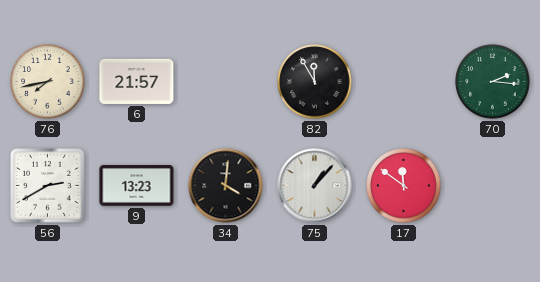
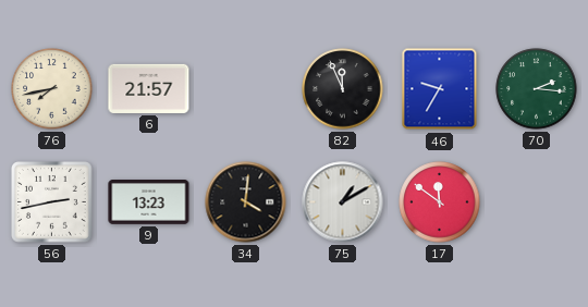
82: 11:55 -> 11:56 (343, 89)
46: none -> 9:35 (440, 89)
56: 2:40 -> 2:43 (52, 202)
75: 1:07 -> 1:10 (343, 202)
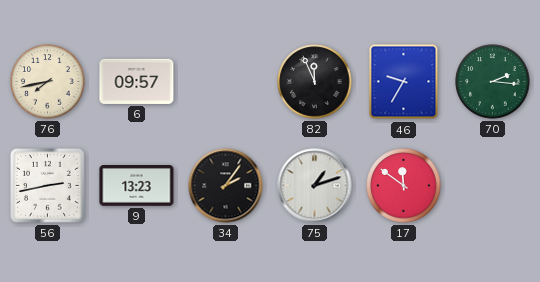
6: 21:57 -> 09:57 (137, 81)
34: 4:01 -> 2:06 (226, 186)
75: 1:10 -> 1:12 (315, 186)
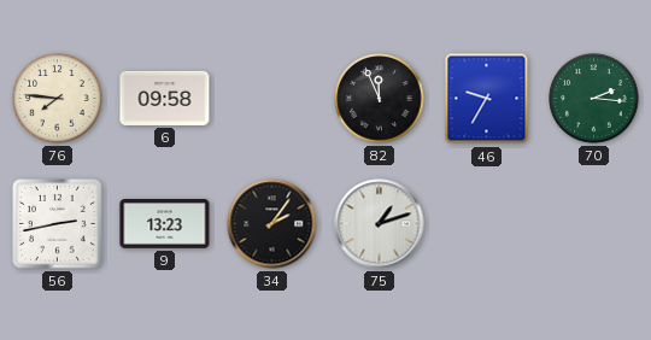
76: 7:43 -> 7:46 (58, 99)
6: 09:57 -> 09:58 (165, 98)
17: 11:51 -> none (404, 186)
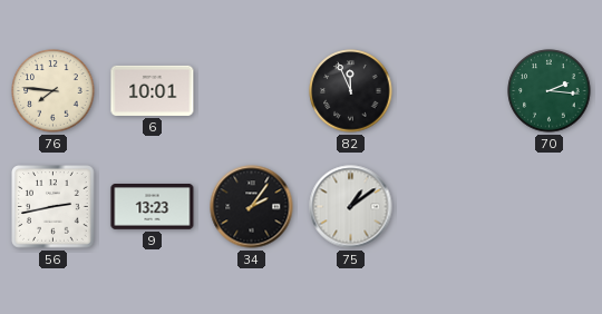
6: 09:58 -> 10:01 (153, 90)
46: 9:35 -> none (487, 99)
75: 1:12 -> 1:09 (351, 207)
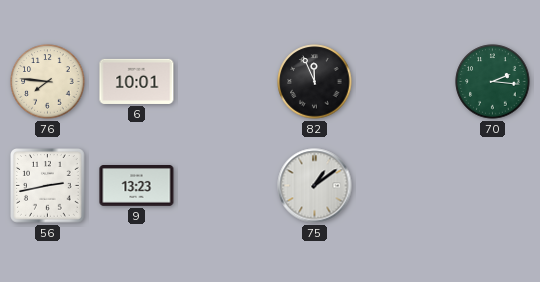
34: 2:06 -> none (252, 207)
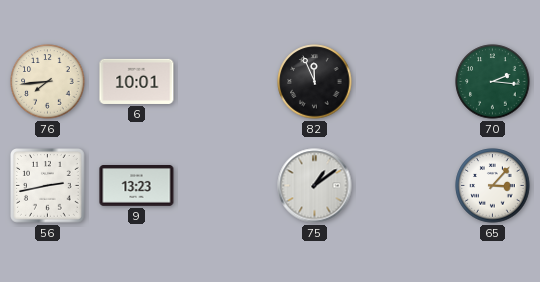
76: 7:46 -> 7:44 (48, 82)
65: none -> 3:07 (493, 186)
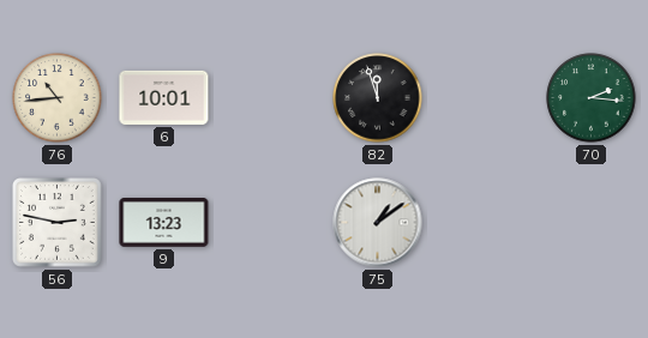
76: 7:44 -> 10:44 (58, 98)
82: 11:56 -> 11:57 (378, 98)
56: 2:43 -> 2:47 (58, 223)
65: 3:07 -> none (493, 186)
